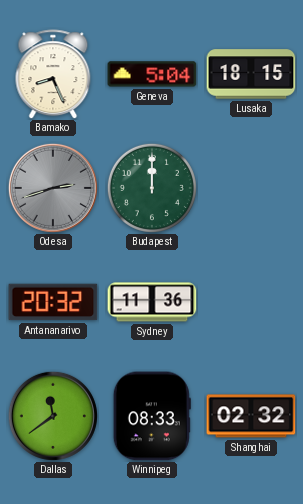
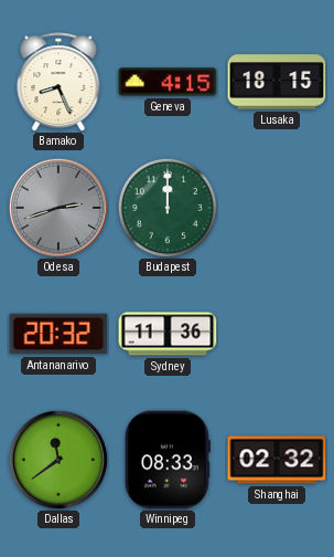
Geneva: 5:04 -> 4:15 (168, 82)
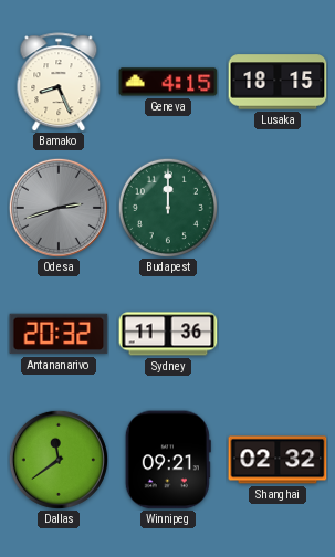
Winnipeg: 08:33 -> 09:21 (168, 460)
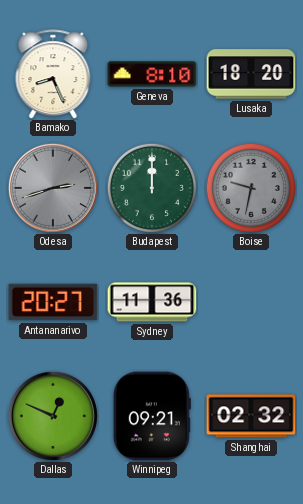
Geneva: 4:15 -> 8:10 (152, 74)
Lusaka: 18:15 -> 18:20 (251, 74)
Boise: none -> 9:32 (251, 188)
Antananarivo: 20:32 -> 20:27 (53, 302)
Dallas: 11:39 -> 12:49 (53, 416)
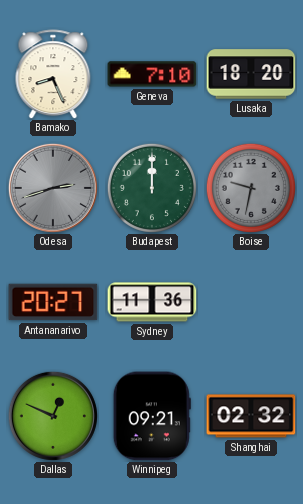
Geneva: 8:10 -> 7:10 (152, 74)
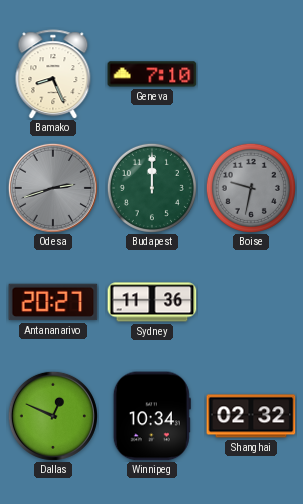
Lusaka: 18:20 -> none (251, 74)
Winnipeg: 09:21 -> 10:34 (152, 416)
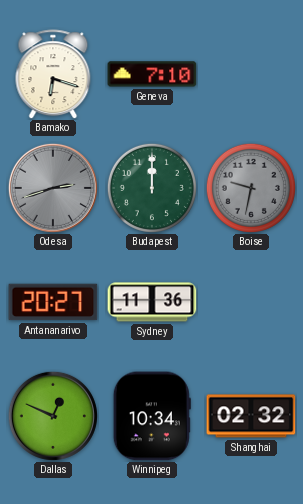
Bamako: 8:26 -> 6:18 (53, 74)
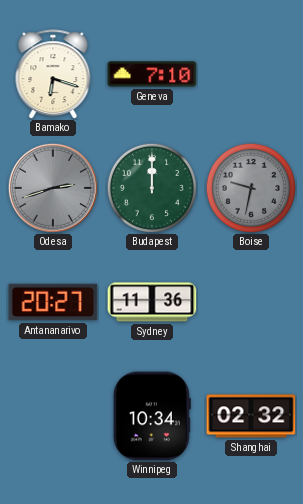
Dallas: 12:49 -> none (53, 416)
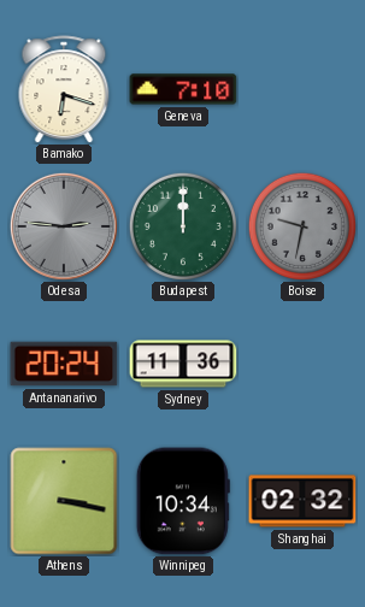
Odesa: 2:42 -> 2:46 (64, 226)
Antananarivo: 20:27 -> 20:24 (64, 364)
Athens: none -> 3:17 (64, 501)
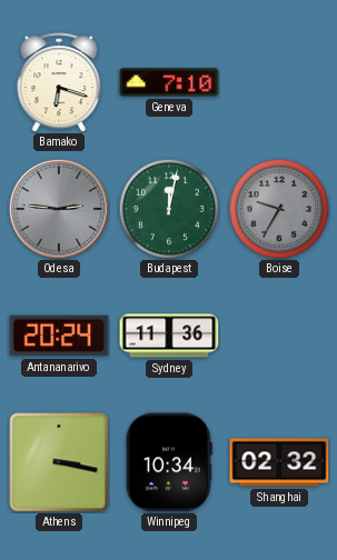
Budapest: 12:00 -> 12:02 (169, 209)
Boise: 9:32 -> 9:35 (279, 209)
